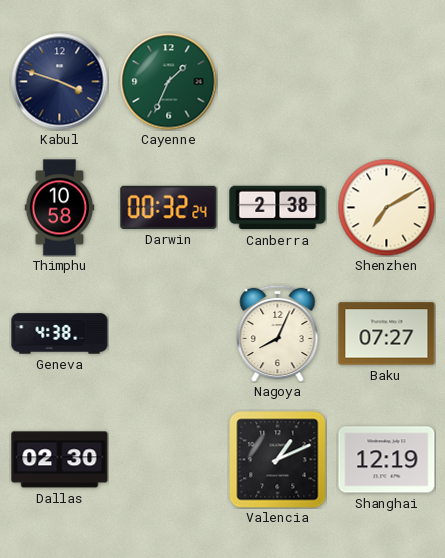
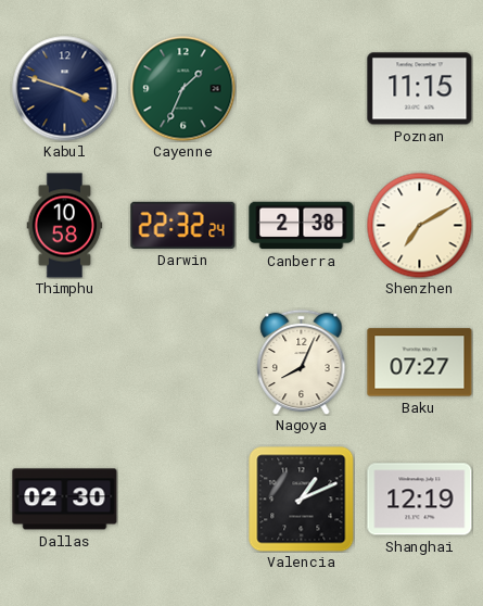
Poznan: none -> 11:15 (420, 89)
Darwin: 00:32 -> 22:32 (183, 225)
Geneva: 4:38 -> none (60, 334)
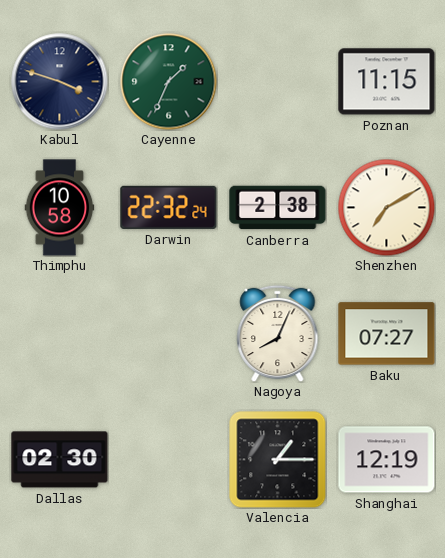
Valencia: 1:11 -> 1:15 (278, 460)
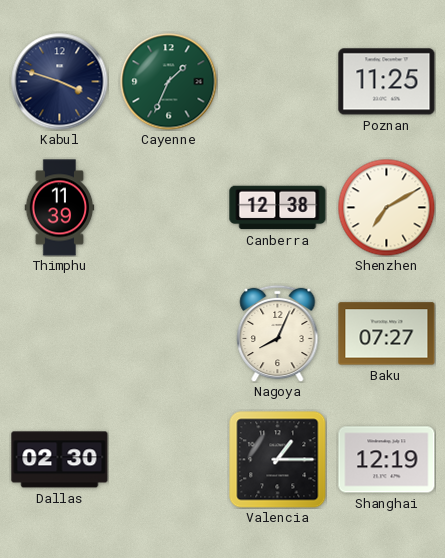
Poznan: 11:15 -> 11:25 (387, 82)
Thimphu: 10:58 -> 11:39 (60, 208)
Darwin: 22:32 -> none (169, 207)
Canberra: 2:38 -> 12:38 (278, 208)
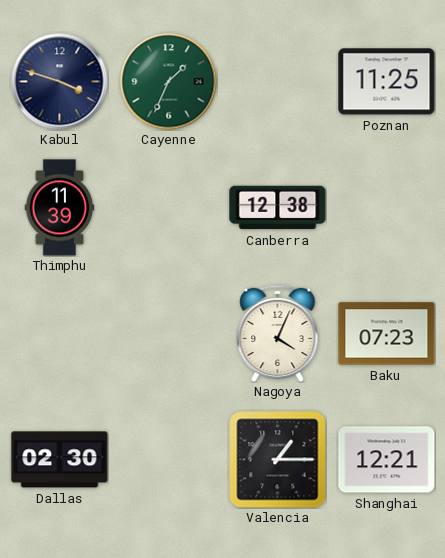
Shenzhen: 7:10 -> none (386, 207)
Nagoya: 8:04 -> 4:04 (278, 333)
Baku: 07:27 -> 07:23 (387, 334)
Shanghai: 12:19 -> 12:21 (387, 460)
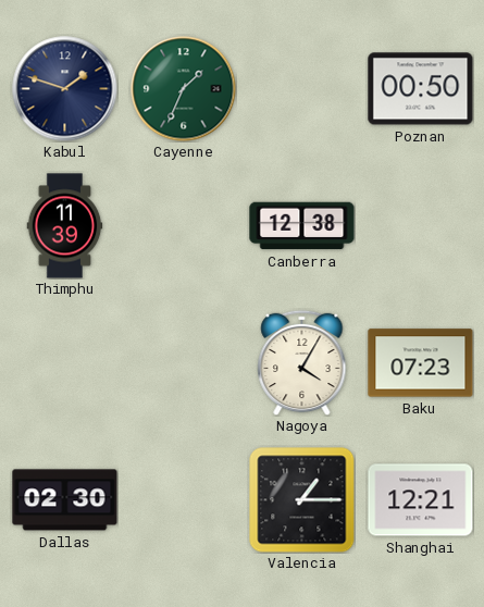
Kabul: 3:48 -> 1:48 (65, 89)
Poznan: 11:25 -> 00:50 (421, 89)
Nagoya: 4:04 -> 4:05 (302, 362)
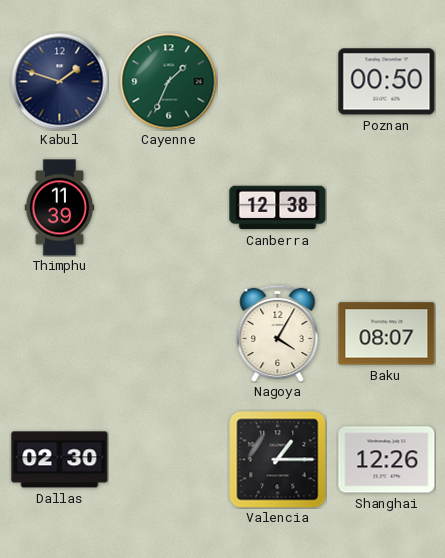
Baku: 07:23 -> 08:07 (387, 334)
Shanghai: 12:21 -> 12:26 (387, 460)
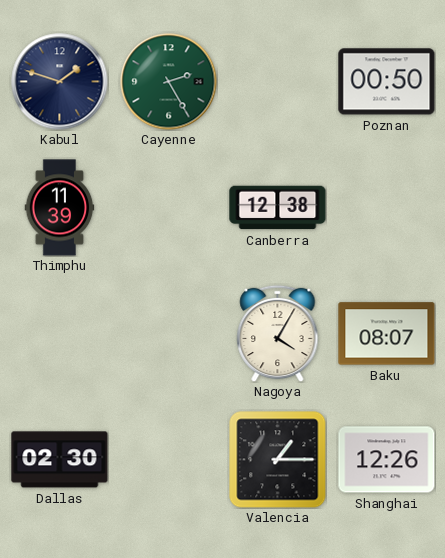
Cayenne: 1:34 -> 2:25 (169, 82)
